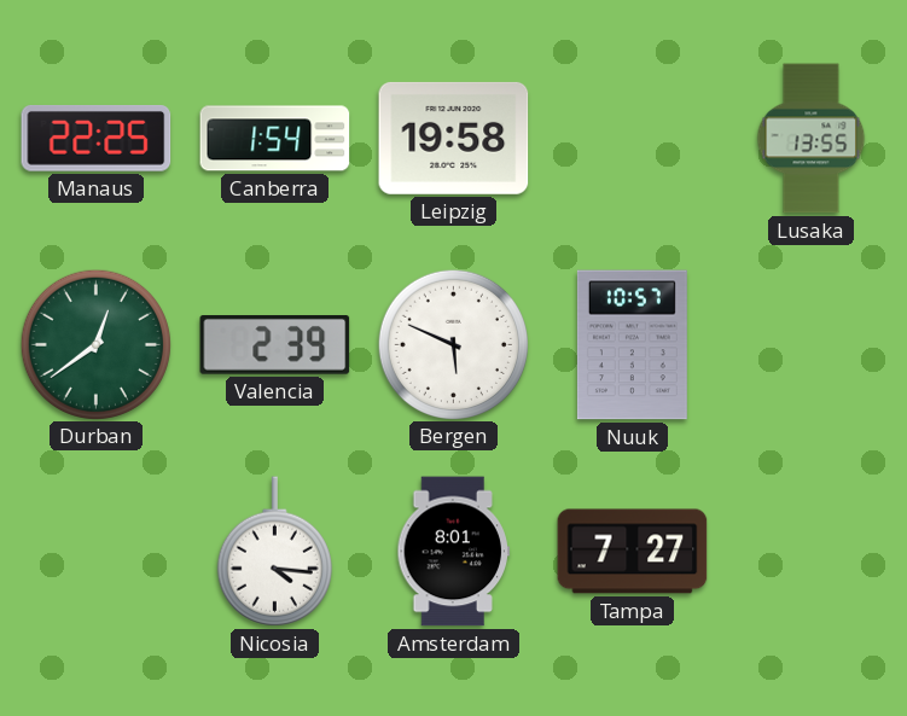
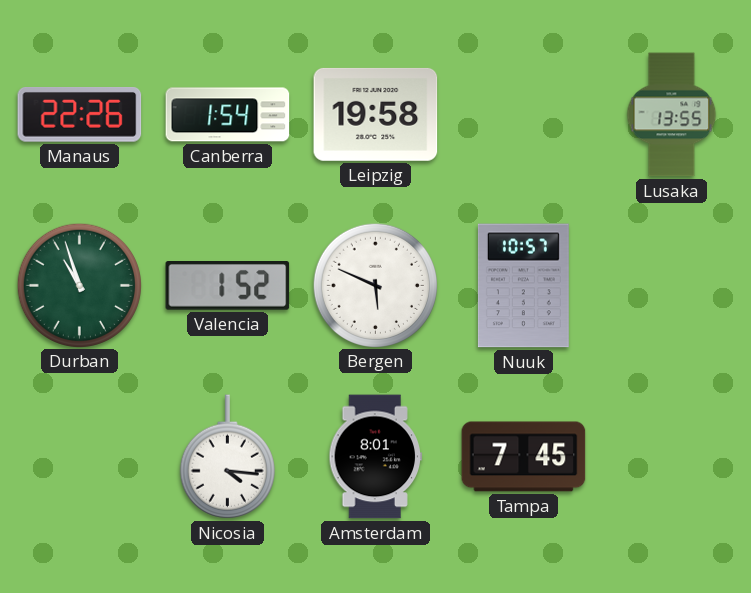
Manaus: 22:25 -> 22:26 (80, 115)
Durban: 12:39 -> 10:57 (79, 285)
Valencia: 2:39 -> 1:52 (228, 286)
Tampa: 7:27 -> 7:45 (524, 457)
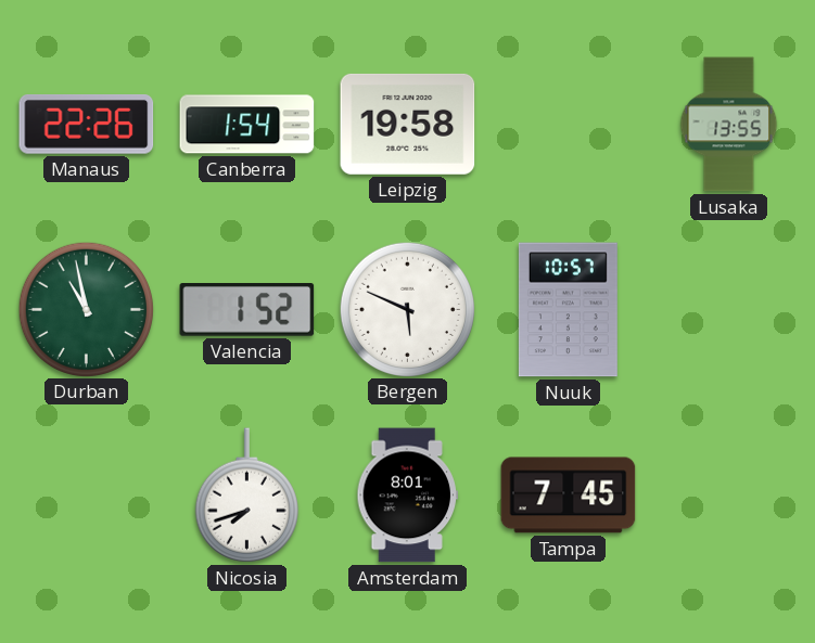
Durban: 10:57 -> 10:58 (86, 309)
Nicosia: 4:16 -> 7:42 (246, 496)
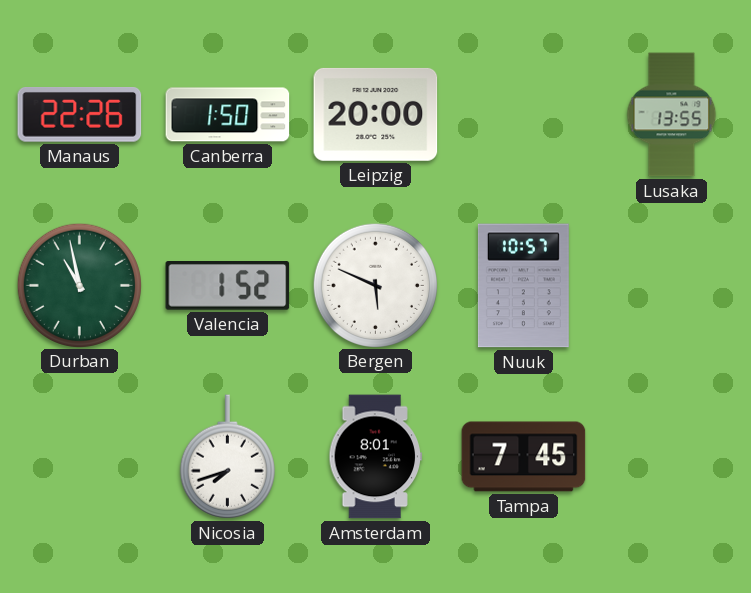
Canberra: 1:54 -> 1:50 (228, 115)
Leipzig: 19:58 -> 20:00 (376, 114)
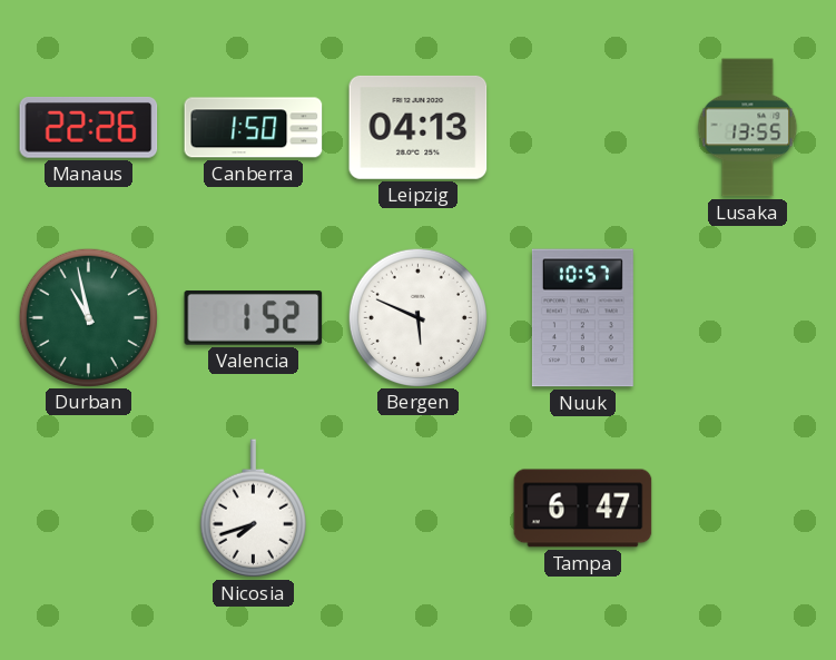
Leipzig: 20:00 -> 04:13 (419, 127)
Amsterdam: 8:01 -> none (376, 457)
Tampa: 7:45 -> 6:47 (583, 509)
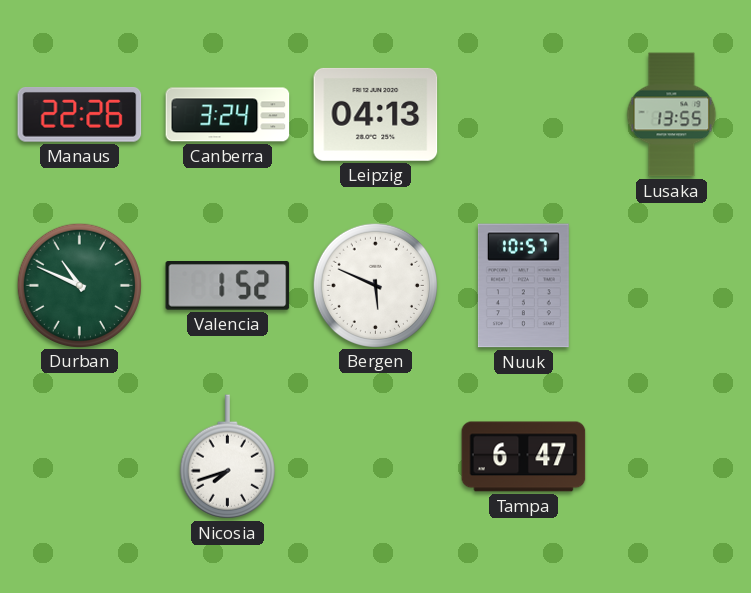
Canberra: 1:50 -> 3:24 (228, 115)
Durban: 10:58 -> 10:49 (79, 285)
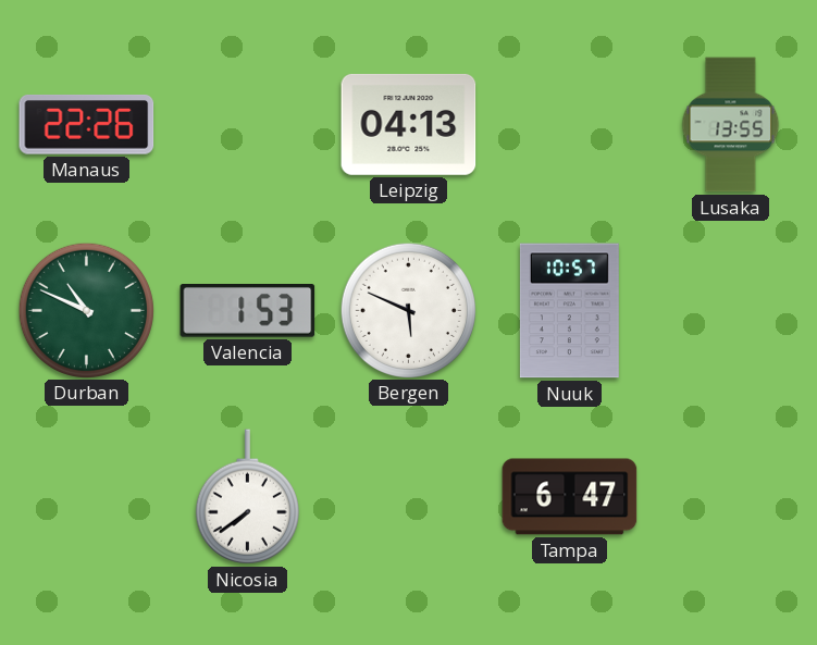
Canberra: 3:24 -> none (228, 115)
Valencia: 1:52 -> 1:53 (248, 311)
Nicosia: 7:42 -> 7:39 (247, 497)
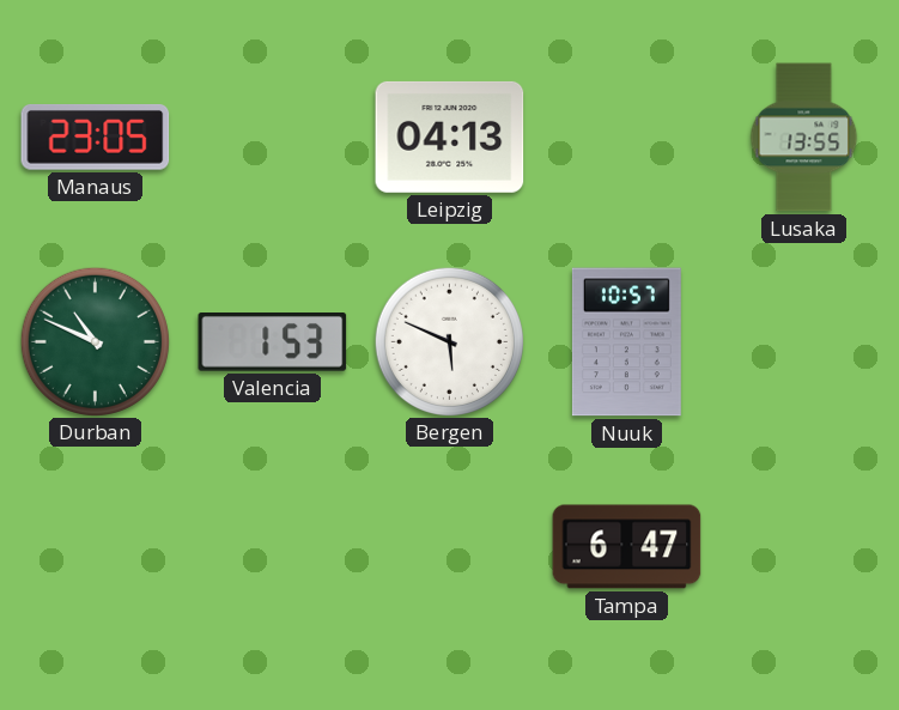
Manaus: 22:26 -> 23:05 (96, 138)
Nicosia: 7:39 -> none (247, 497)
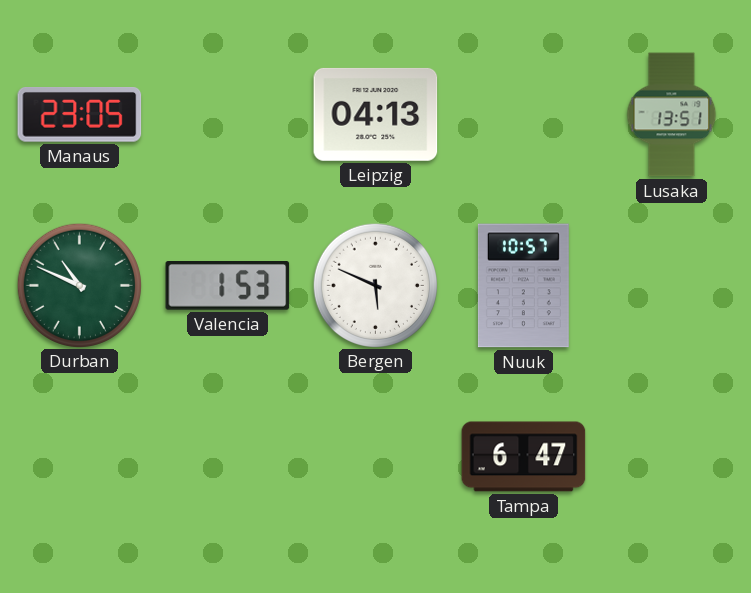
Lusaka: 13:55 -> 13:51 (672, 115)
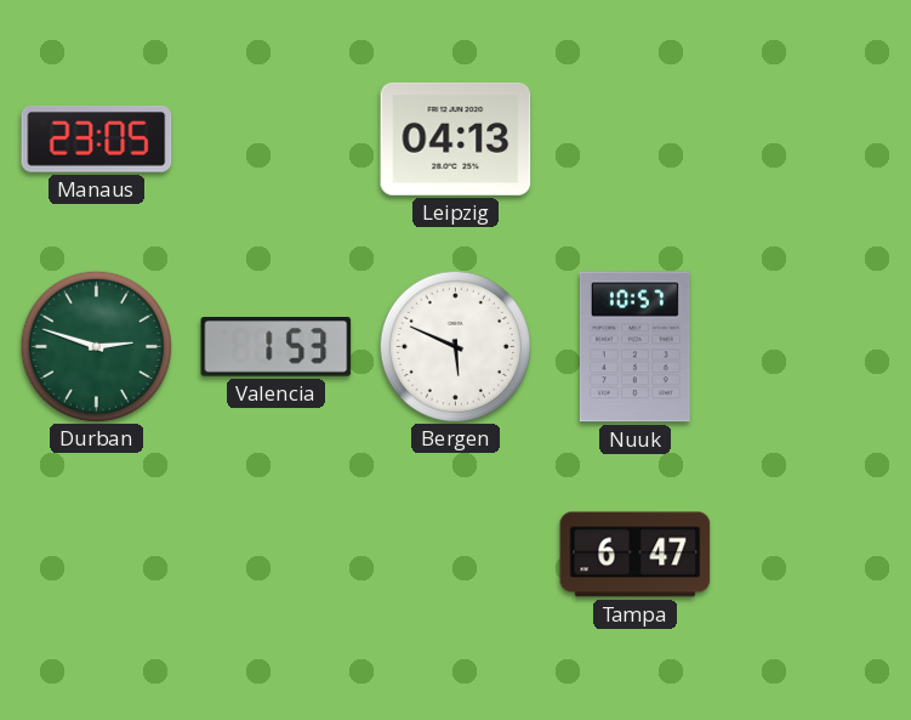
Lusaka: 13:51 -> none (672, 115)
Durban: 10:49 -> 2:48 (96, 346)
